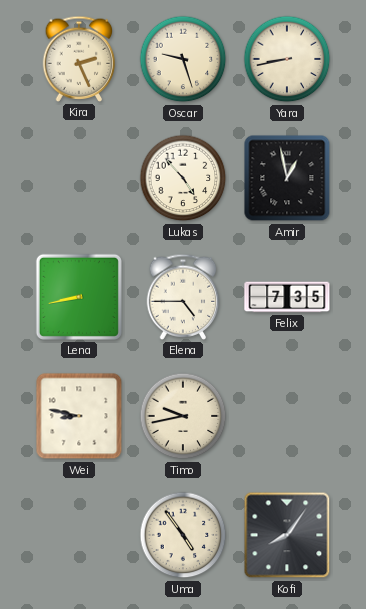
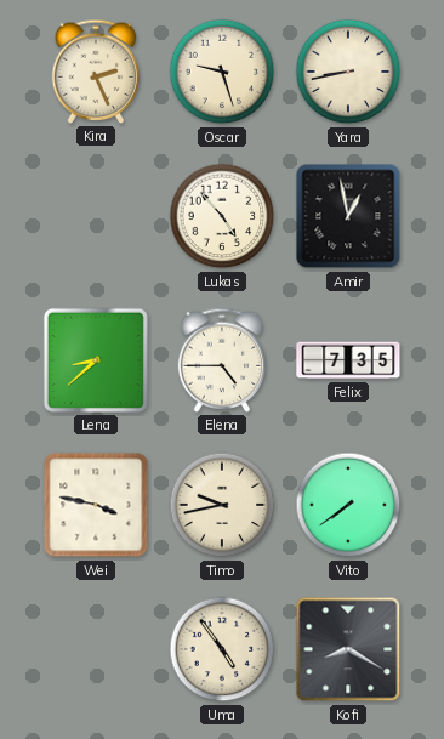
Lena: 8:43 -> 8:38 (96, 360)
Wei: 8:47 -> 3:47 (96, 505)
Vito: none -> 7:39 (348, 505)
Kofi: 8:06 -> 8:20 (348, 649)
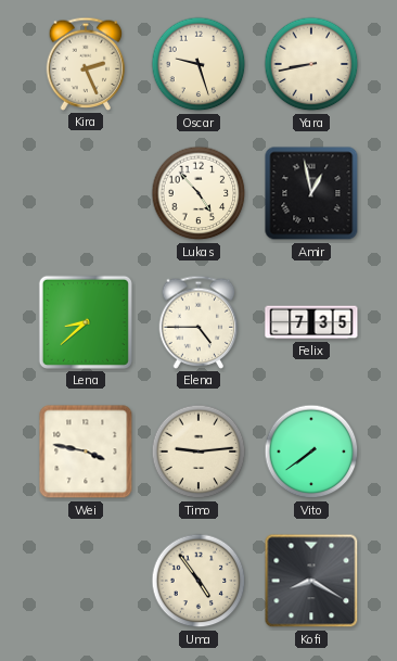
Timo: 9:43 -> 9:14 (198, 452)
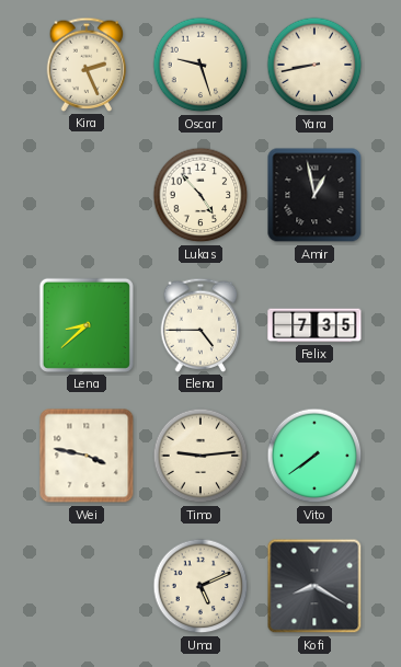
Uma: 4:54 -> 5:11 (200, 586)
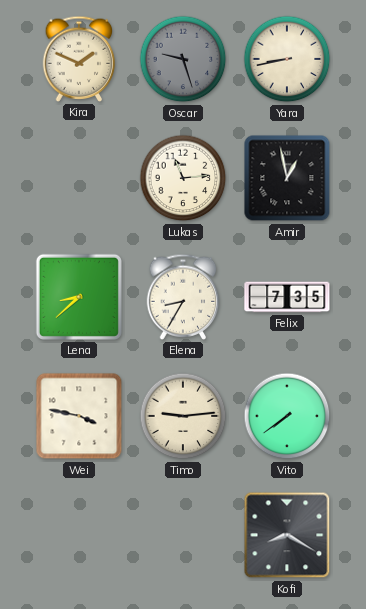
Kira: 2:26 -> 1:49 (79, 59)
Oscar dial: cream -> grey (183, 59)
Lukas: 4:53 -> 11:14 (183, 178)
Elena: 4:45 -> 8:35 (183, 297)
Uma: 5:11 -> none (200, 586)
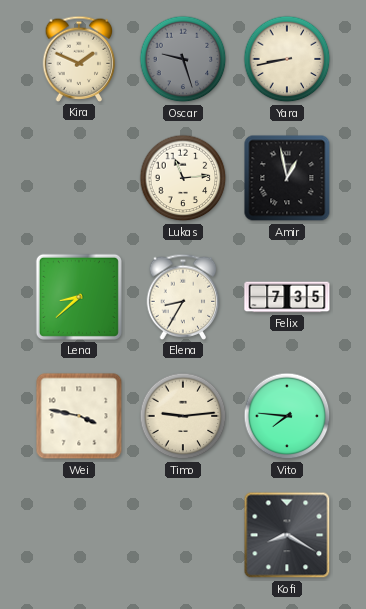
Vito: 7:39 -> 7:46 (287, 416)
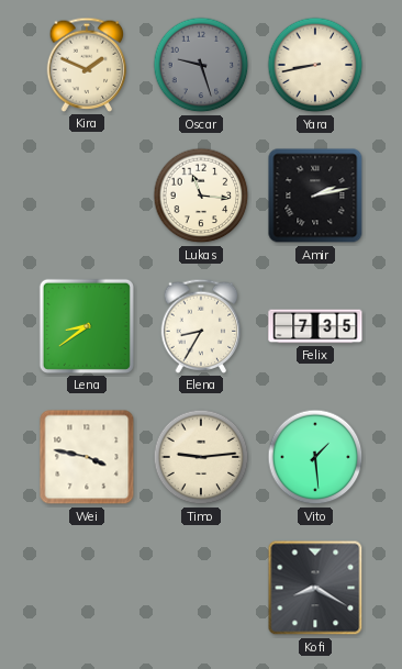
Lukas: 11:14 -> 11:16 (201, 196)
Amir: 12:58 -> 2:13 (315, 196)
Lena: 8:38 -> 8:39 (87, 326)
Vito: 7:46 -> 1:29 (315, 457)
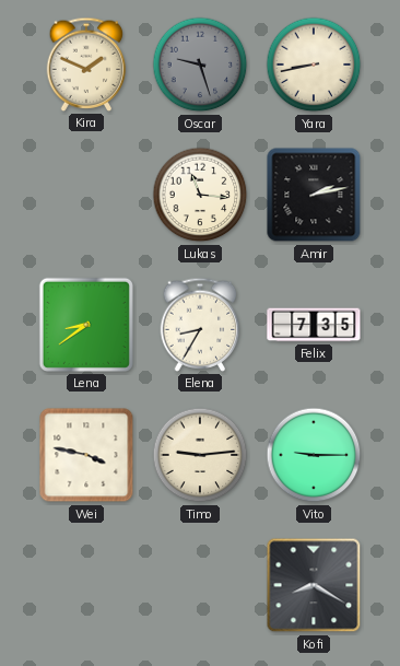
Vito: 1:29 -> 9:15 (314, 455)
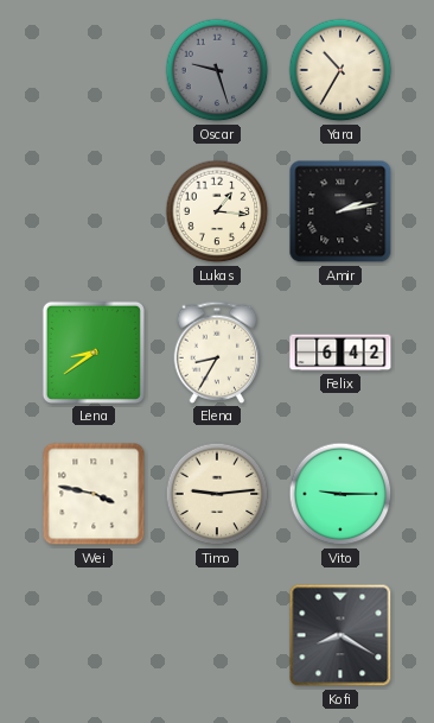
Kira: 1:49 -> none (86, 65)
Yara: 8:43 -> 10:35 (340, 70)
Lukas: 11:16 -> 1:16 (217, 211)
Felix: 7:35 -> 6:42 (340, 353)
